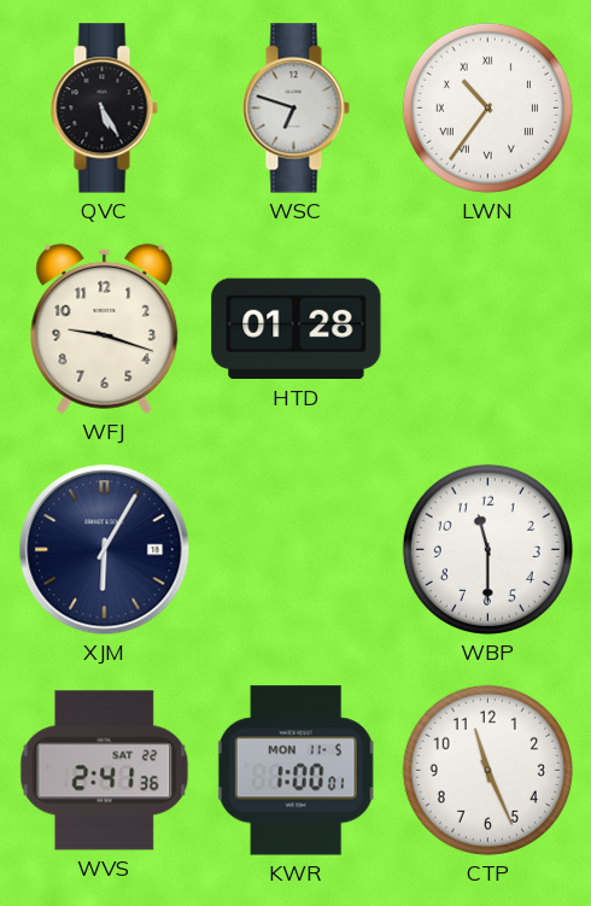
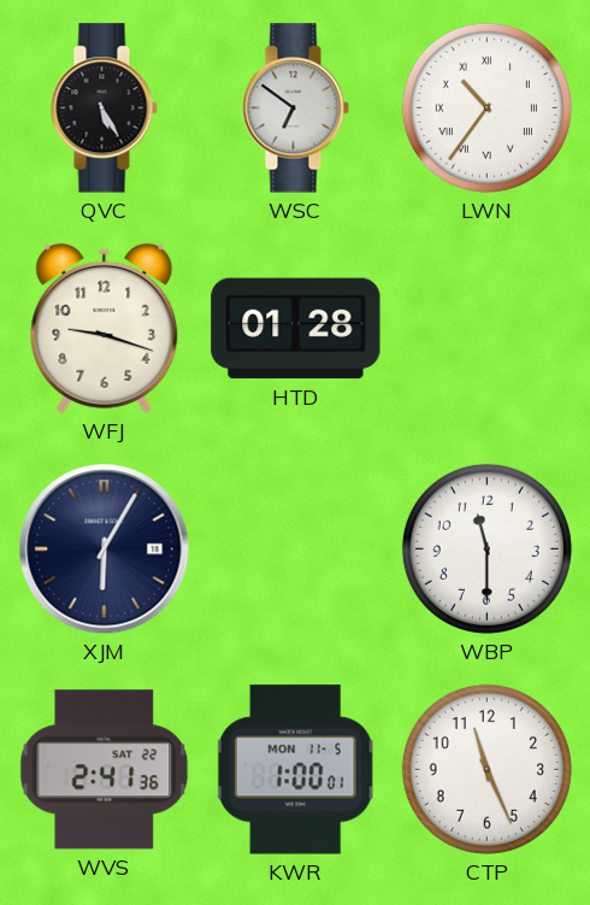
WSC: 6:48 -> 6:51 (295, 108)
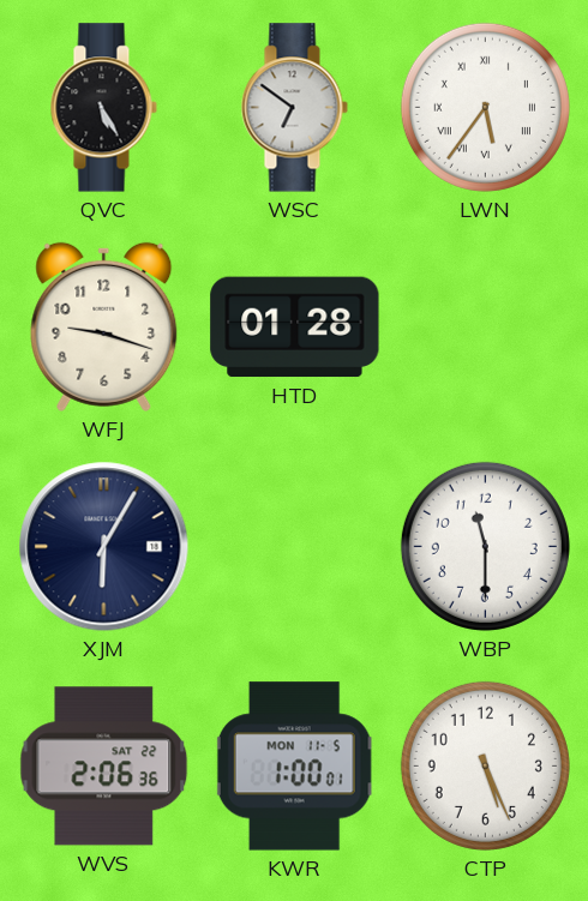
LWN: 10:36 -> 5:36 (485, 107)
WVS: 2:41 -> 2:06 (104, 767)
CTP: 11:26 -> 5:26 (485, 765)
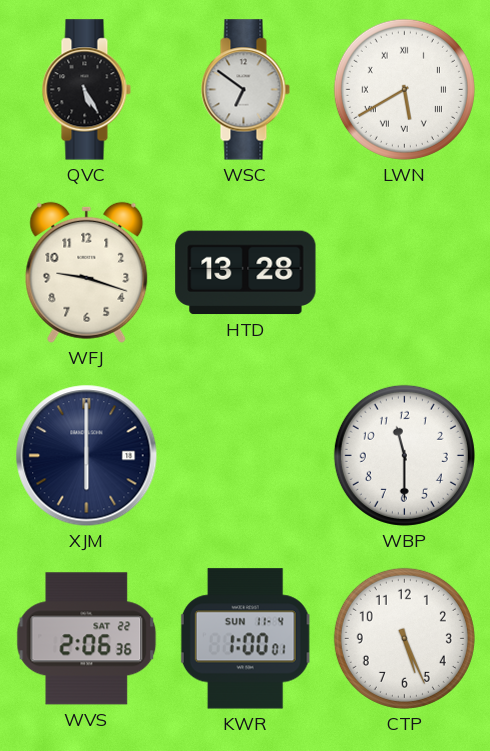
LWN: 5:36 -> 5:40 (404, 89)
HTD: 01:28 -> 13:28 (246, 273)
XJM: 6:05 -> 6:00 (87, 456)
KWR date: MON 11-5 -> SUN 11-4 (245, 639)
